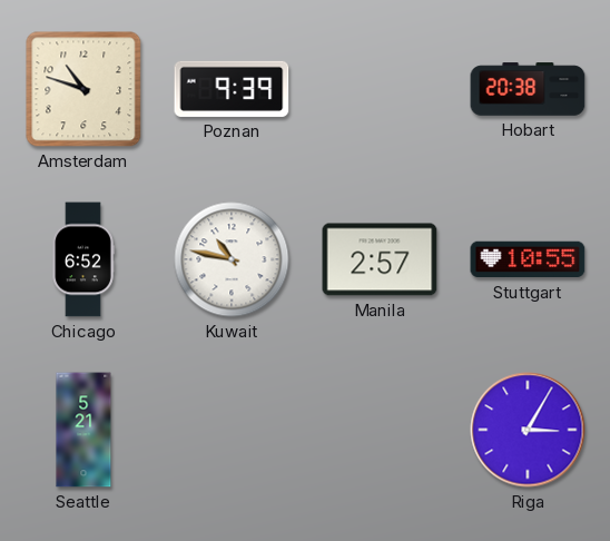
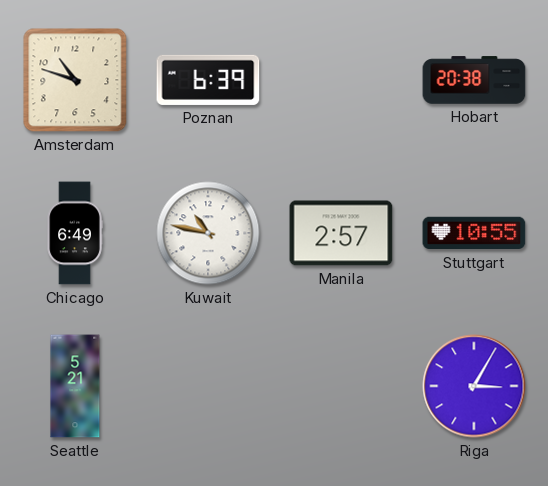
Poznan: 9:39 -> 6:39 (208, 80)
Chicago: 6:52 -> 6:49 (75, 233)
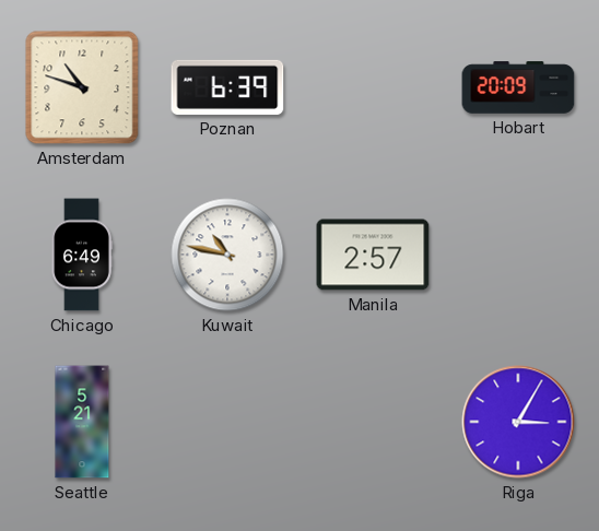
Hobart: 20:38 -> 20:09 (518, 87)
Stuttgart: 10:55 -> none (474, 233)
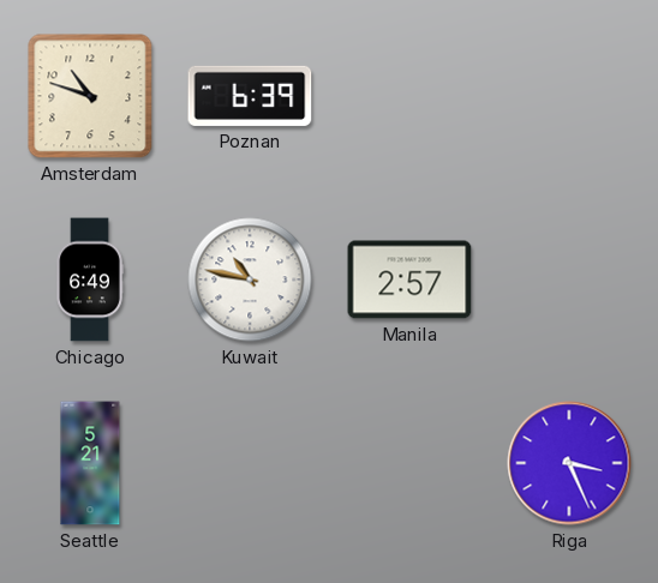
Hobart: 20:09 -> none (518, 87)
Riga: 3:05 -> 3:26 (569, 463)
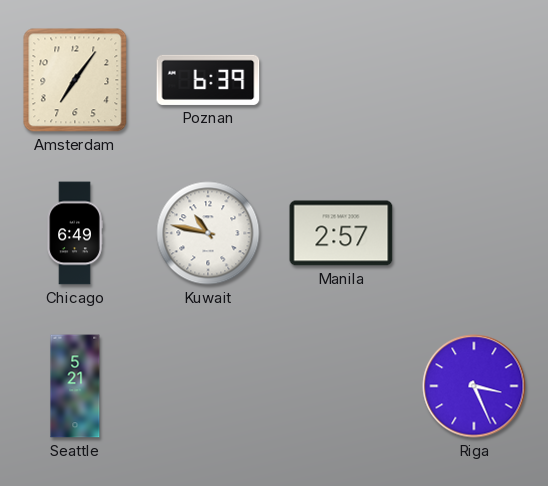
Amsterdam: 10:48 -> 7:06 (75, 80)
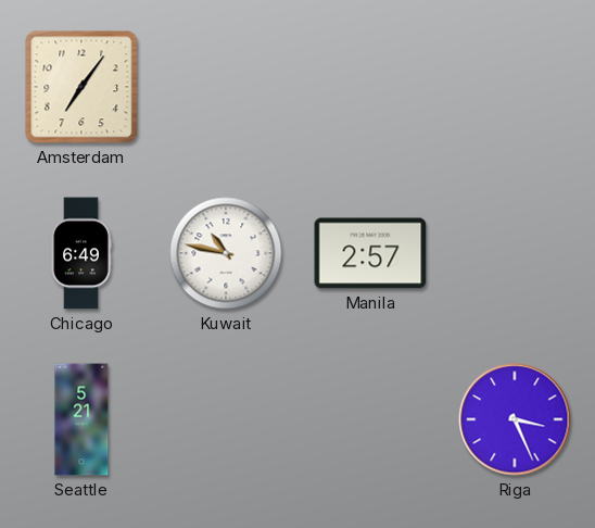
Poznan: 6:39 -> none (208, 80)
